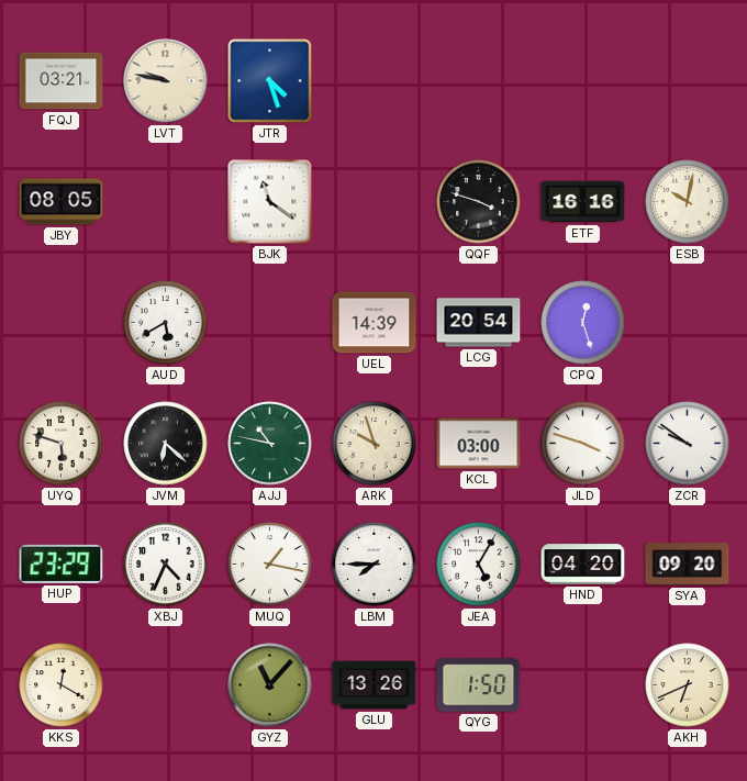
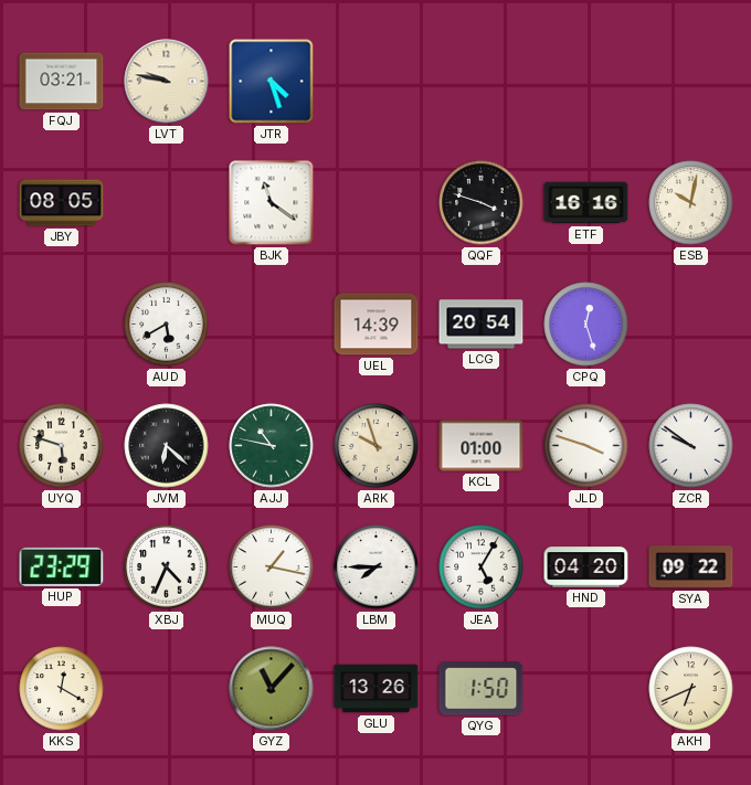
KCL: 03:00 -> 01:00 (482, 446)
SYA: 09:20 -> 09:22 (691, 567)
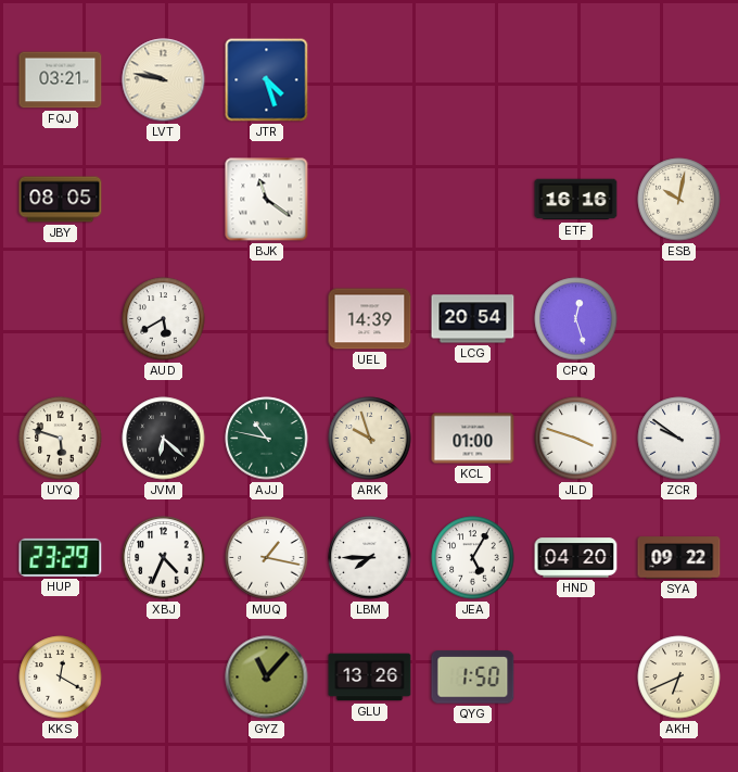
QQF: 3:48 -> none (482, 203)
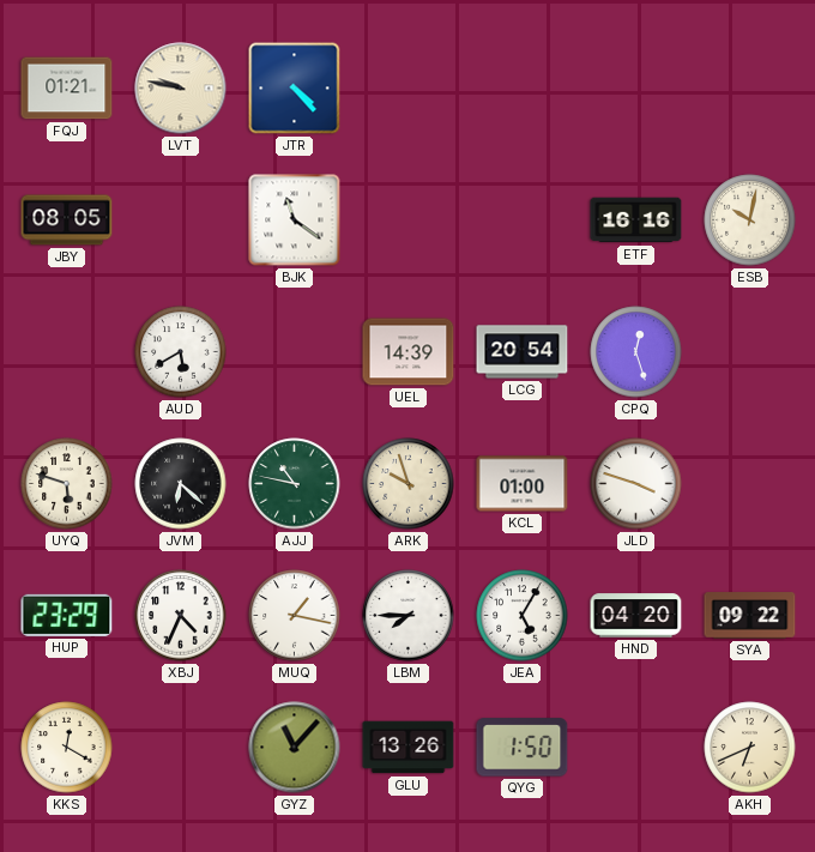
FQJ: 03:21 -> 01:21 (67, 89)
JTR: 4:27 -> 4:23 (295, 89)
ZCR: 9:51 -> none (679, 439)
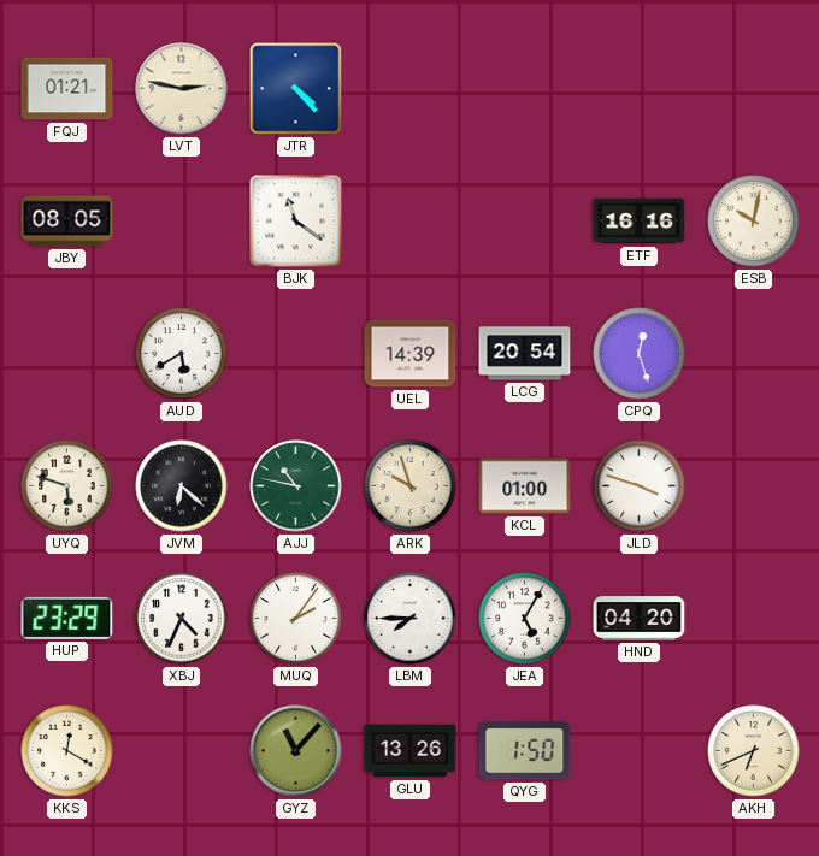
LVT: 9:47 -> 2:47 (182, 89)
MUQ: 1:17 -> 2:06 (296, 619)
SYA: 09:22 -> none (750, 616)
